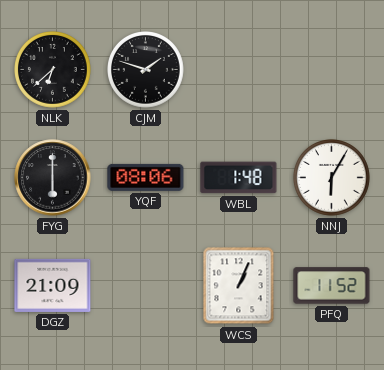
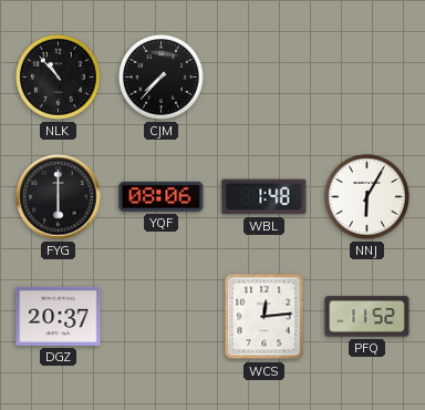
NLK: 6:38 -> 10:53 (59, 78)
CJM: 1:48 -> 7:37 (162, 78)
DGZ: 21:09 -> 20:37 (59, 316)
WCS: 1:04 -> 12:14 (265, 317)
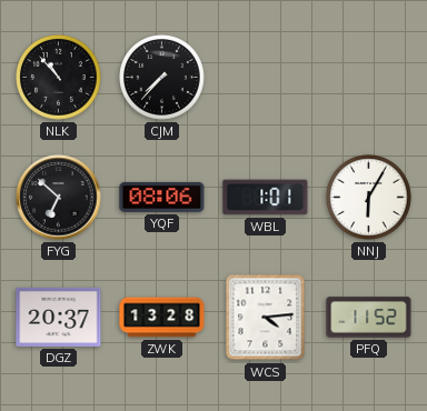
FYG: 6:00 -> 6:52 (59, 198)
WBL: 1:48 -> 1:01 (266, 198)
ZWK: none -> 13:28 (162, 318)
WCS: 12:14 -> 4:14 (266, 318)
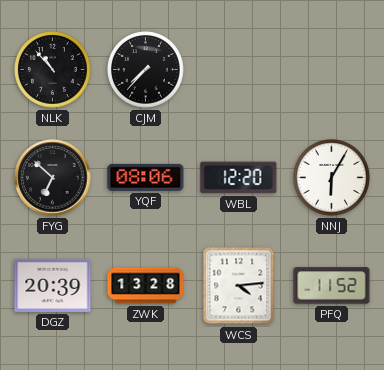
WBL: 1:01 -> 12:20 (239, 178)
DGZ: 20:37 -> 20:39 (53, 285)
